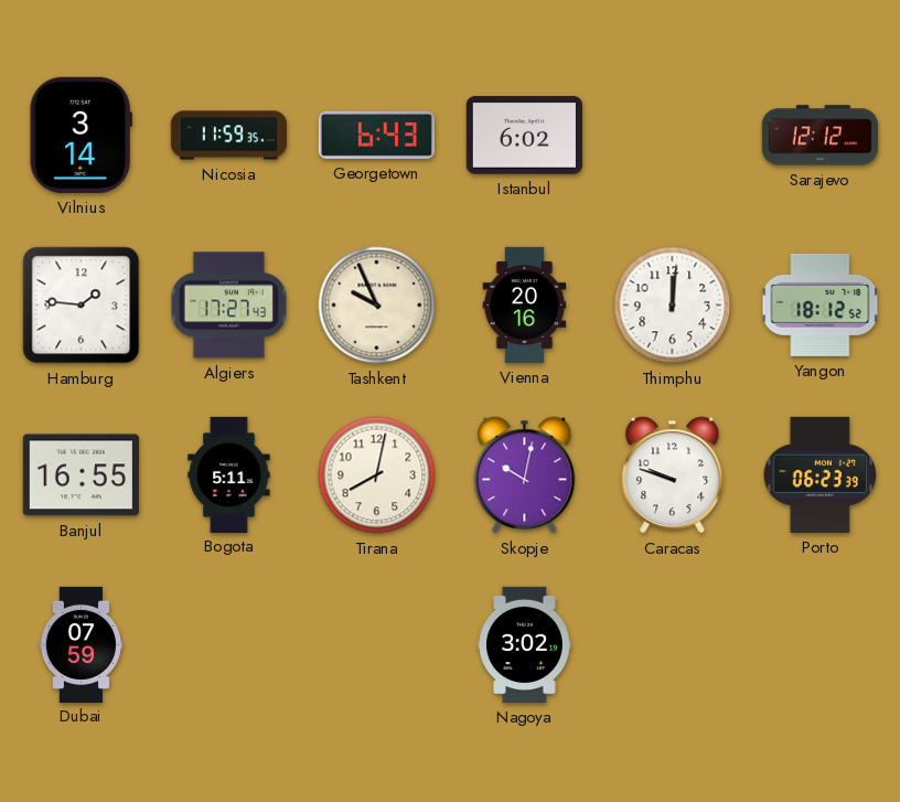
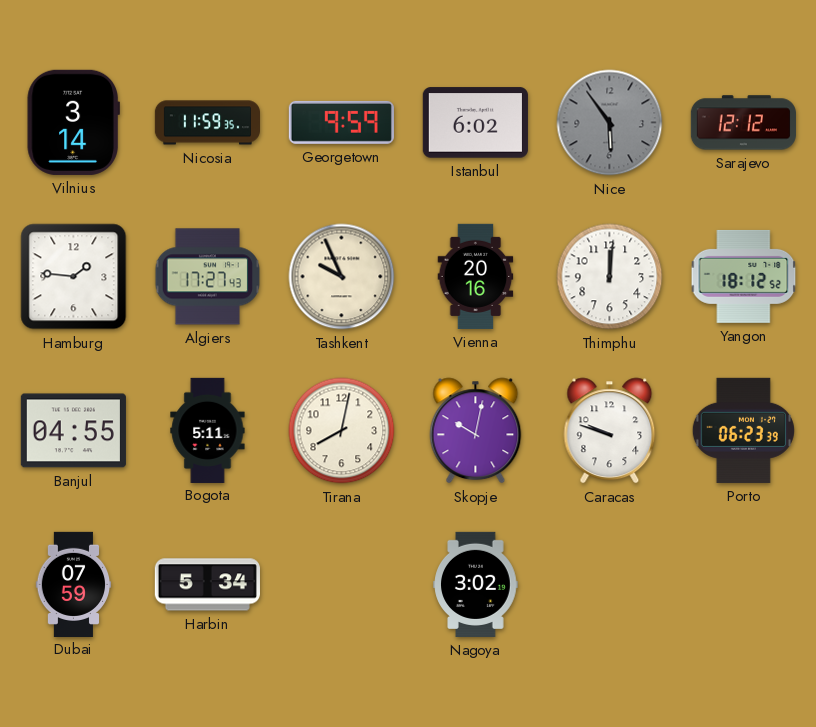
Georgetown: 6:43 -> 9:59 (341, 122)
Nice: none -> 5:54 (610, 123)
Banjul: 16:55 -> 04:55 (73, 431)
Harbin: none -> 5:34 (207, 585)
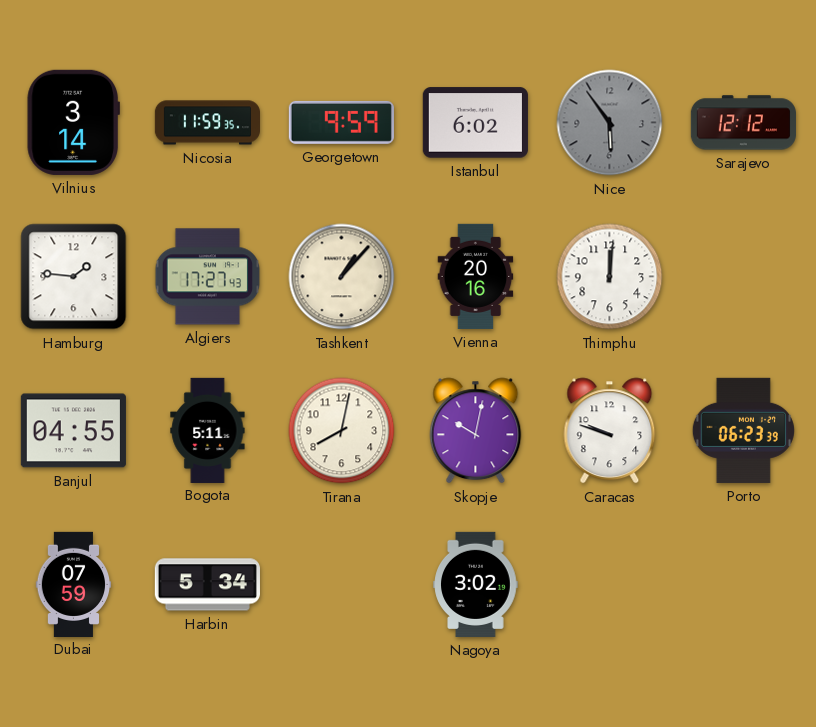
Tashkent: 9:56 -> 1:07 (342, 277)
Yangon: 18:12 -> none (744, 276)
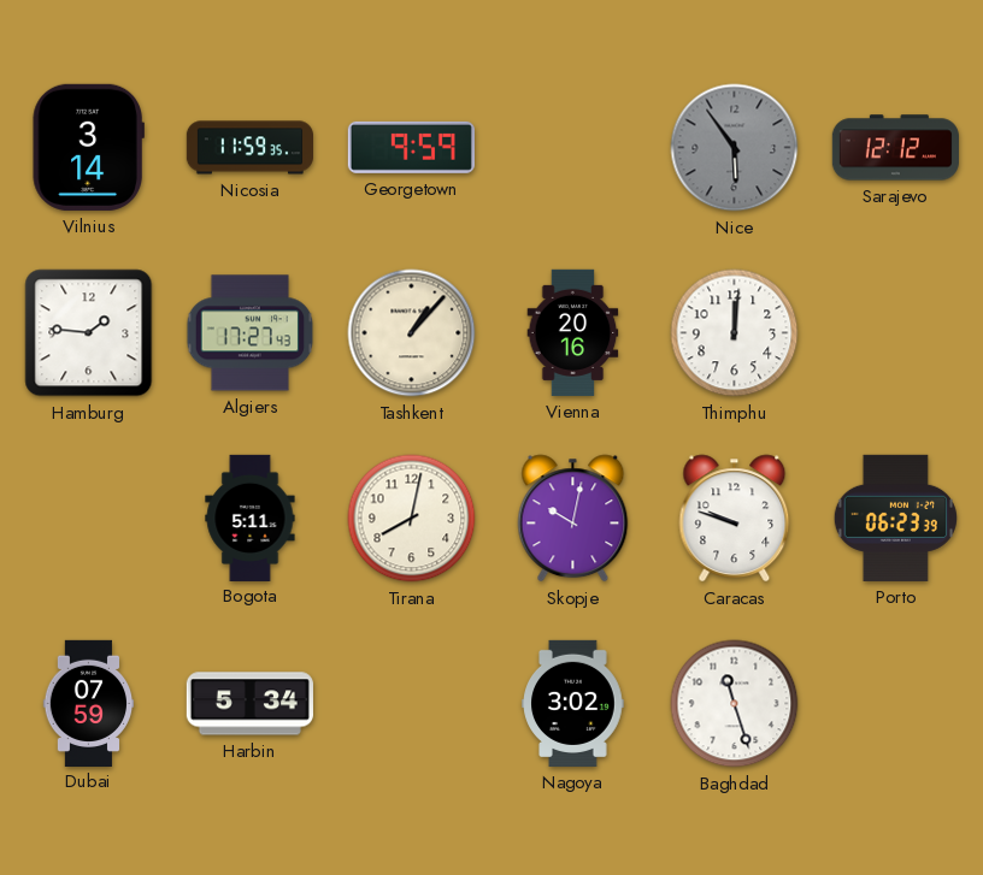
Istanbul: 6:02 -> none (475, 123)
Banjul: 04:55 -> none (73, 431)
Baghdad: none -> 11:27 (735, 704)
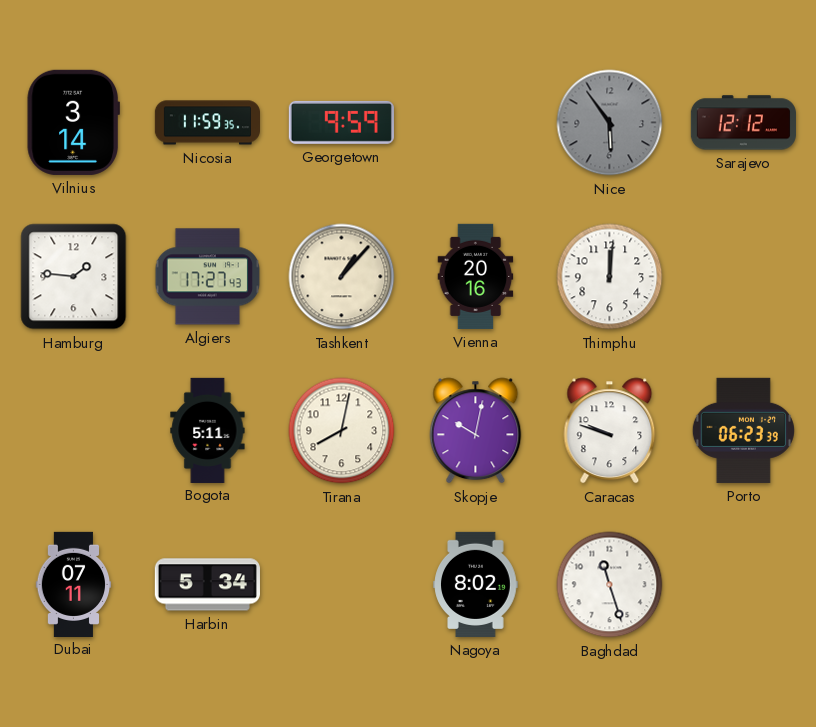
Dubai: 07:59 -> 07:11 (74, 584)
Nagoya: 3:02 -> 8:02 (476, 584)
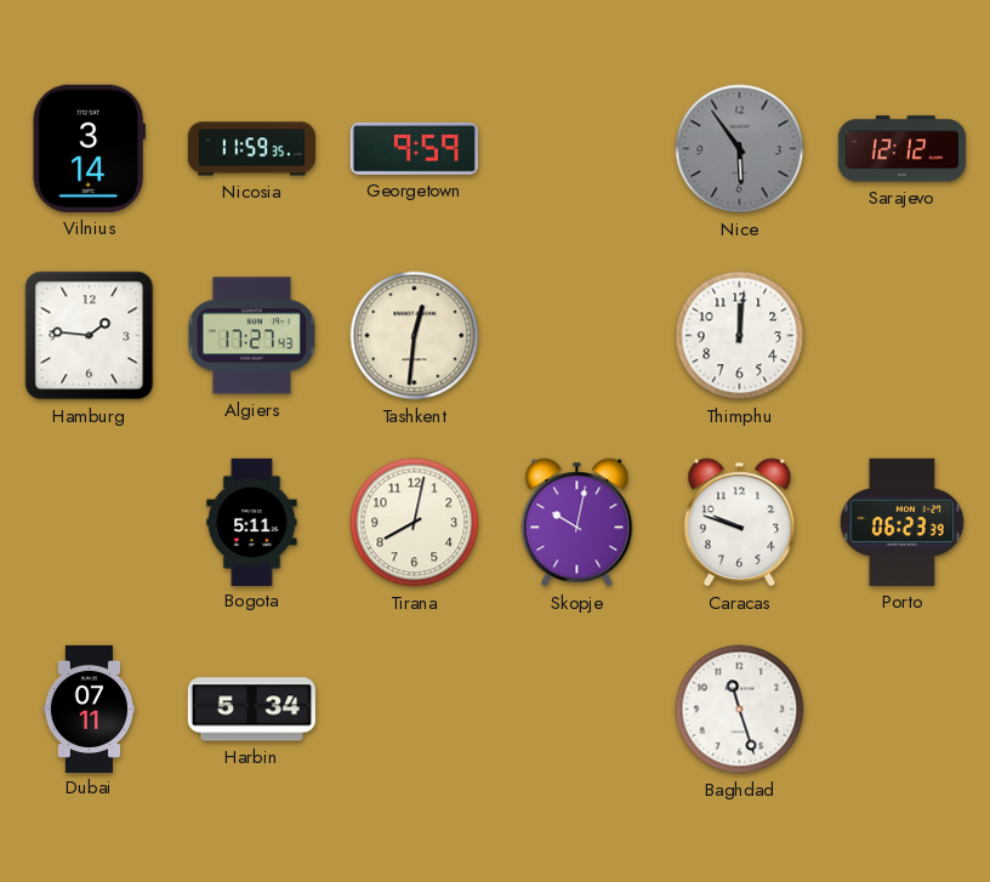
Tashkent: 1:07 -> 12:31 (415, 336)
Vienna: 20:16 -> none (476, 276)
Nagoya: 8:02 -> none (476, 584)
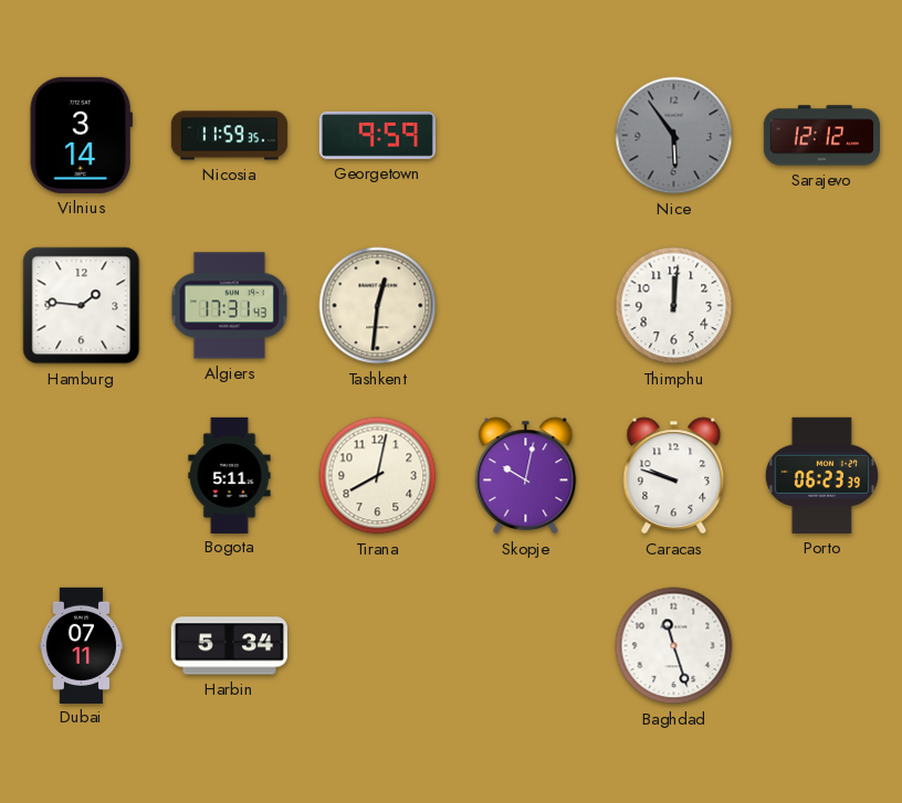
Algiers: 17:27 -> 17:31 (230, 306)
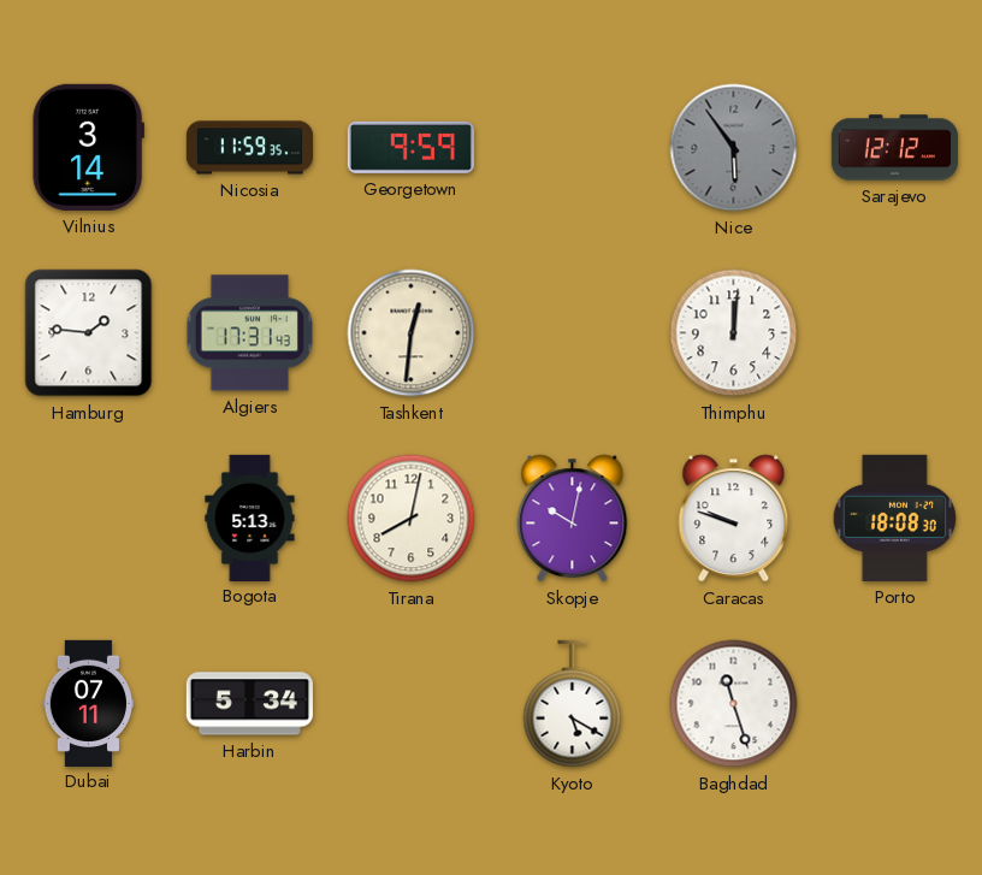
Bogota: 5:11 -> 5:13 (250, 518)
Porto: 06:23 -> 18:08 (894, 518)
Kyoto: none -> 5:20 (573, 704)
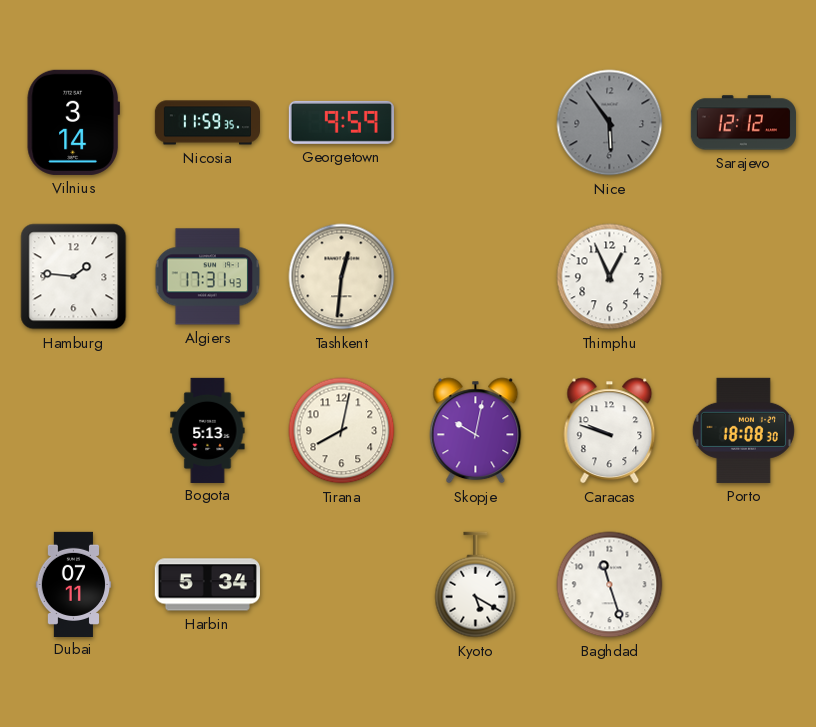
Thimphu: 12:01 -> 12:56 (610, 277)
